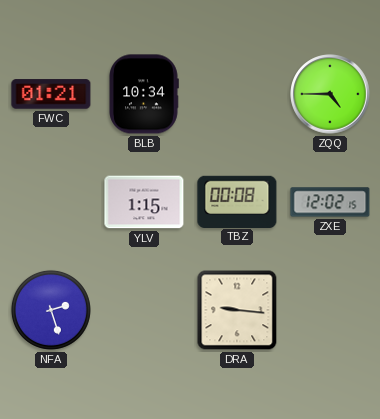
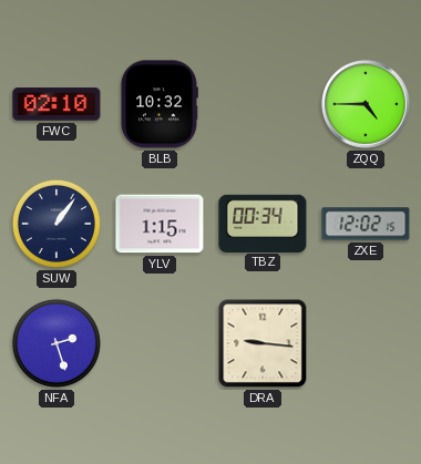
FWC: 01:21 -> 02:10 (57, 104)
BLB: 10:34 -> 10:32 (160, 104)
SUW: none -> 1:06 (57, 224)
TBZ: 00:08 -> 00:34 (263, 223)
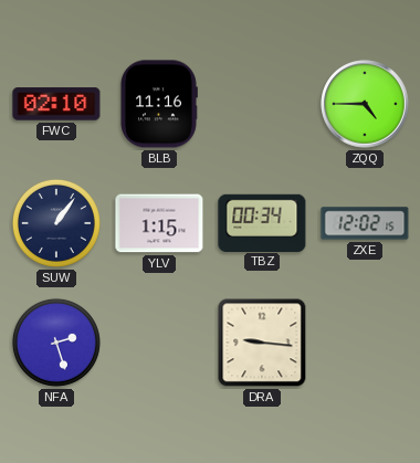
BLB: 10:32 -> 11:16 (159, 104)
